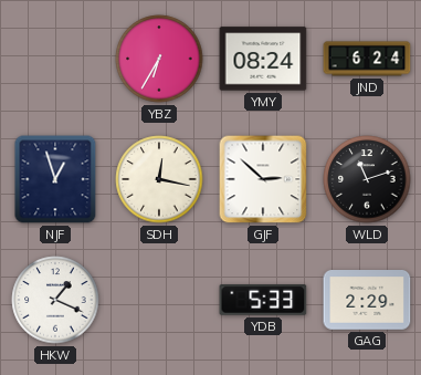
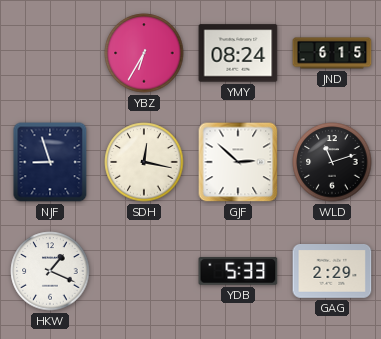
JND: 6:24 -> 6:15 (332, 53)
NJF: 12:57 -> 8:57 (50, 162)
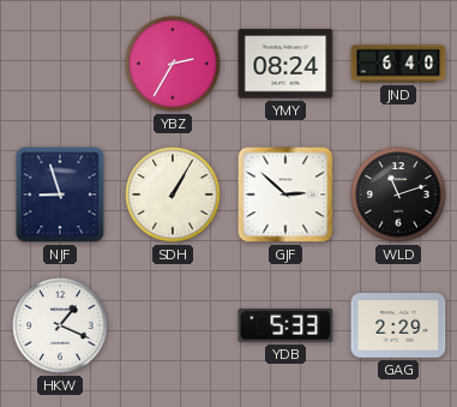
YBZ: 6:35 -> 2:35 (173, 64)
JND: 6:15 -> 6:40 (398, 64)
SDH: 12:17 -> 1:05 (173, 194)
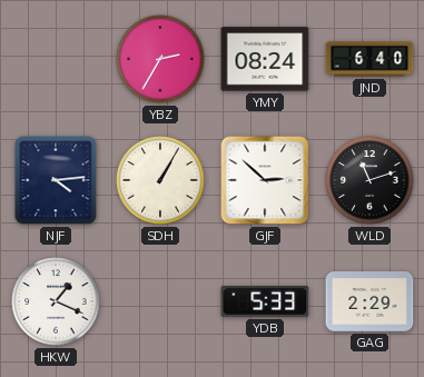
NJF: 8:57 -> 4:14 (56, 180)
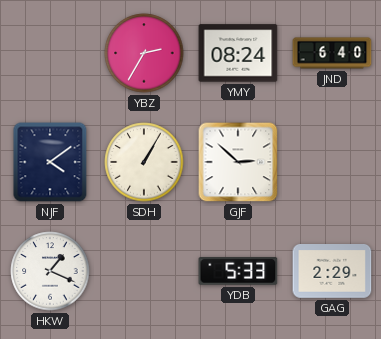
NJF: 4:14 -> 4:09 (50, 162)
WLD: 11:12 -> none (369, 180)
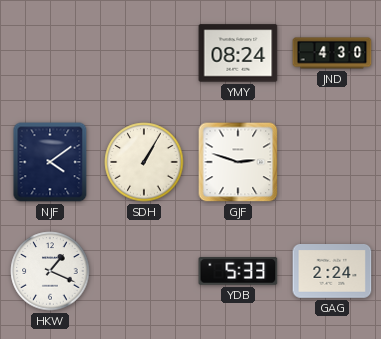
YBZ: 2:35 -> none (144, 53)
JND: 6:40 -> 4:30 (332, 53)
GJF: 2:52 -> 2:48 (238, 162)
GAG: 2:29 -> 2:24 (332, 272)
